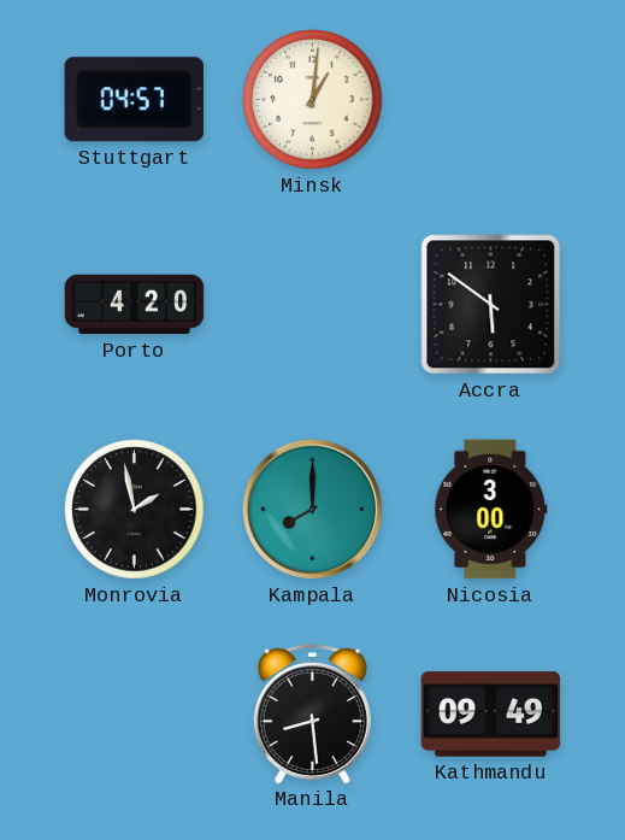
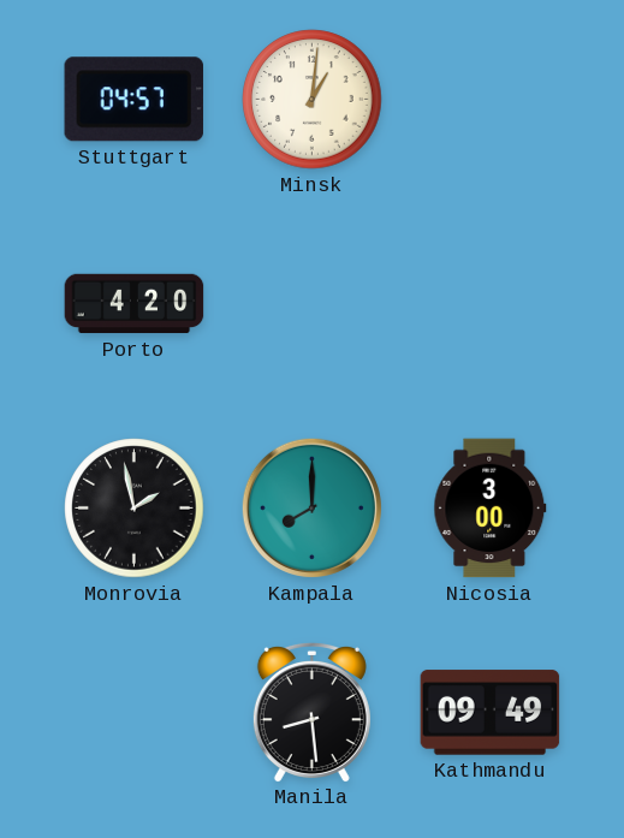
Accra: 5:51 -> none (491, 305)
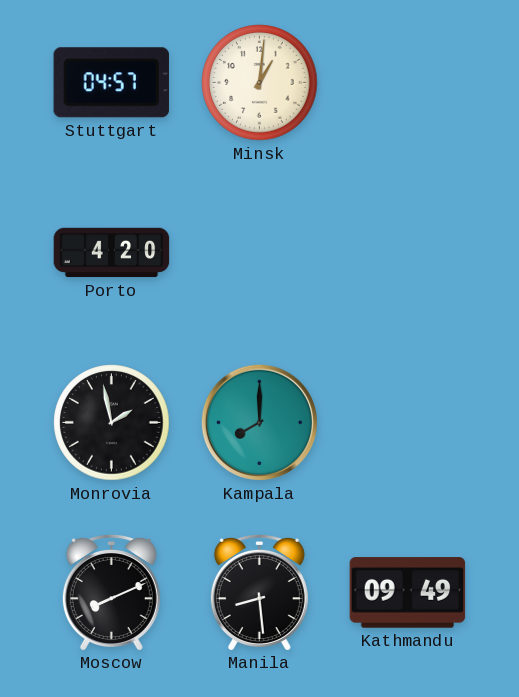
Nicosia: 3:00 -> none (491, 509)
Moscow: none -> 8:11 (111, 592)
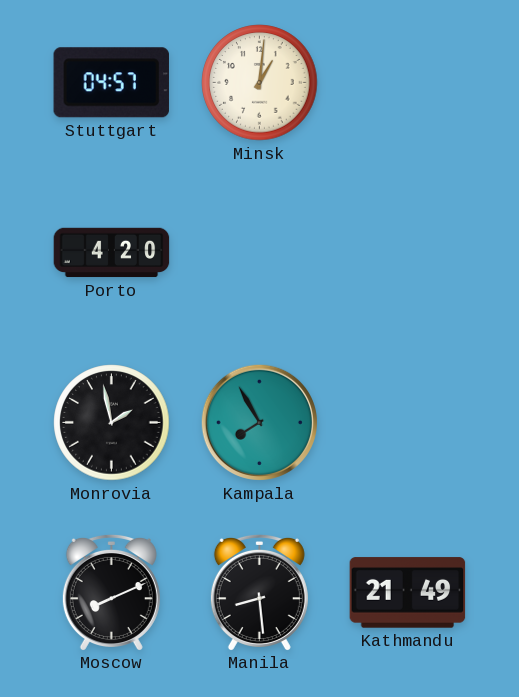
Kampala: 8:00 -> 7:55 (259, 422)
Kathmandu: 09:49 -> 21:49 (408, 593)
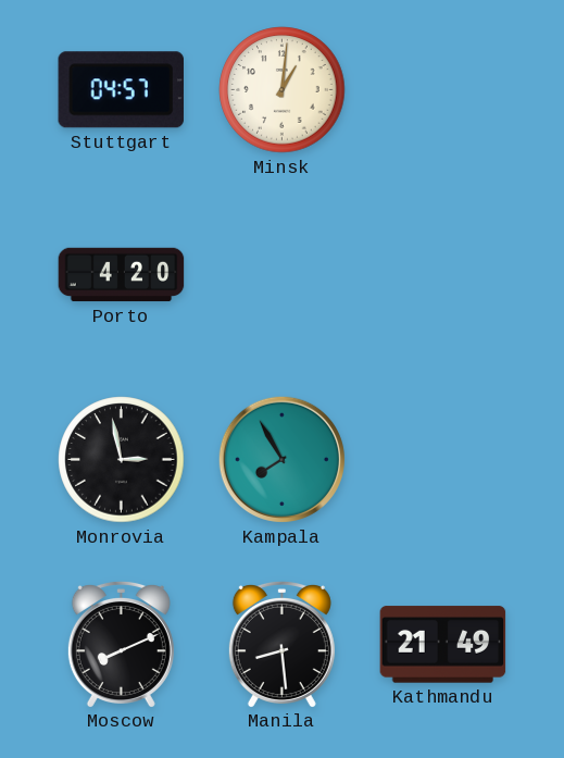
Monrovia: 1:58 -> 2:58 (122, 460)
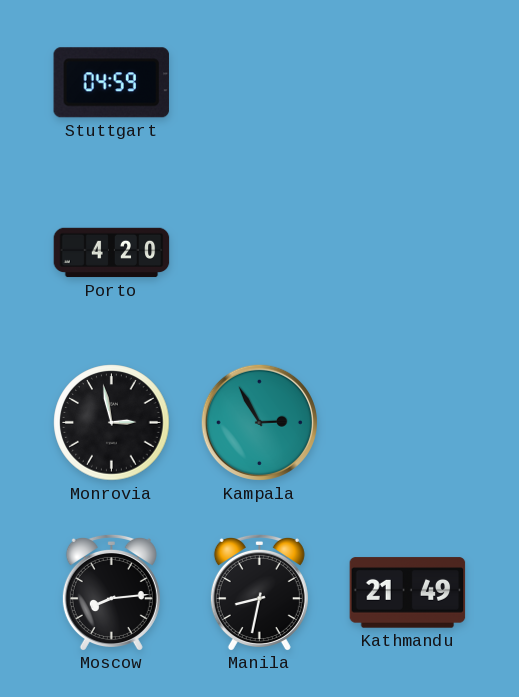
Stuttgart: 04:57 -> 04:59 (111, 83)
Minsk: 1:01 -> none (283, 90)
Kampala: 7:55 -> 2:55 (259, 422)
Moscow: 8:11 -> 8:14 (111, 592)
Manila: 8:29 -> 8:32 (259, 592)
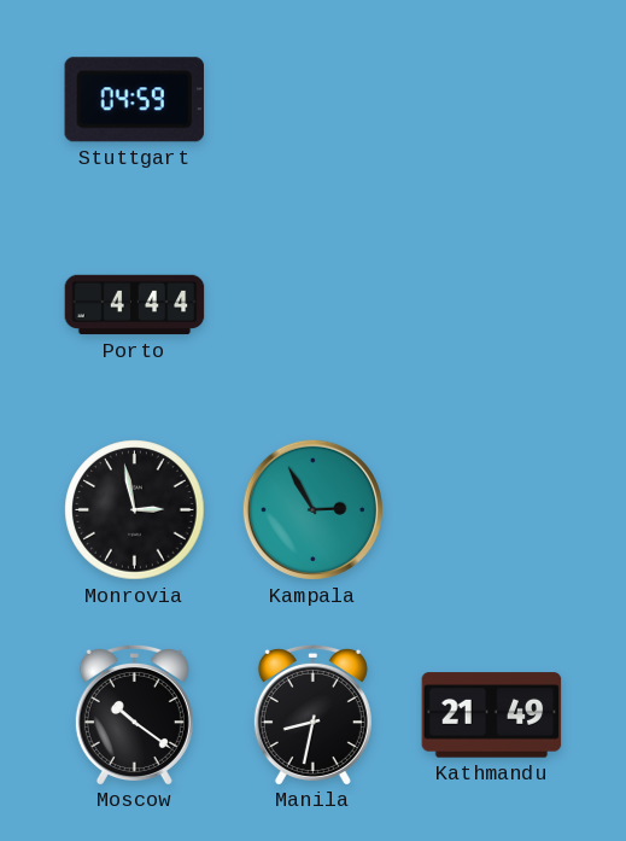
Porto: 4:20 -> 4:44 (135, 305)
Moscow: 8:14 -> 10:21 (134, 714)
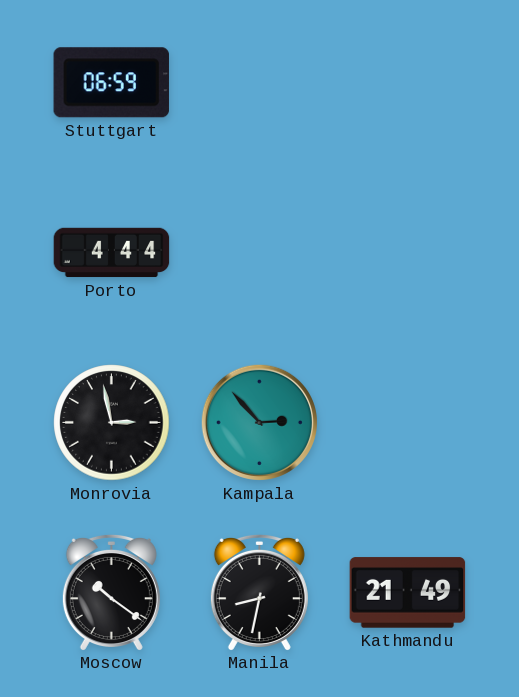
Stuttgart: 04:59 -> 06:59 (111, 83)
Kampala: 2:55 -> 2:53 (259, 422)
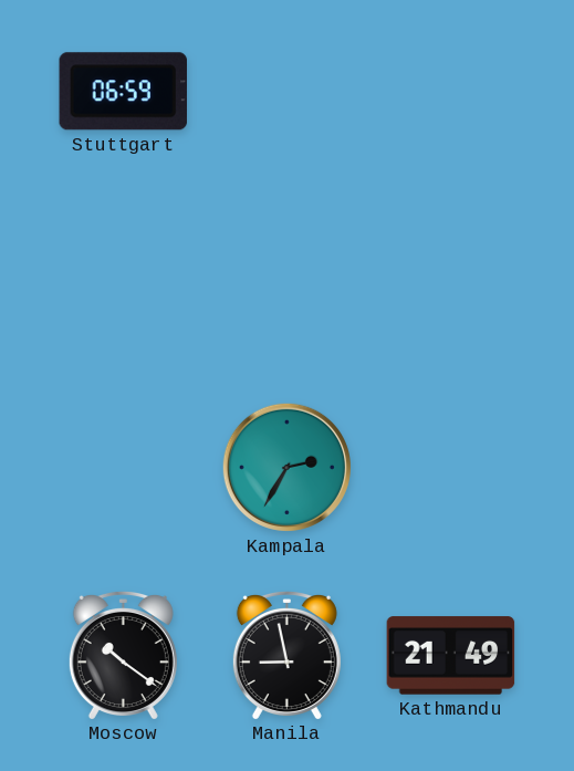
Porto: 4:44 -> none (112, 253)
Monrovia: 2:58 -> none (112, 423)
Kampala: 2:53 -> 2:35 (286, 467)
Manila: 8:32 -> 8:58 (286, 655)
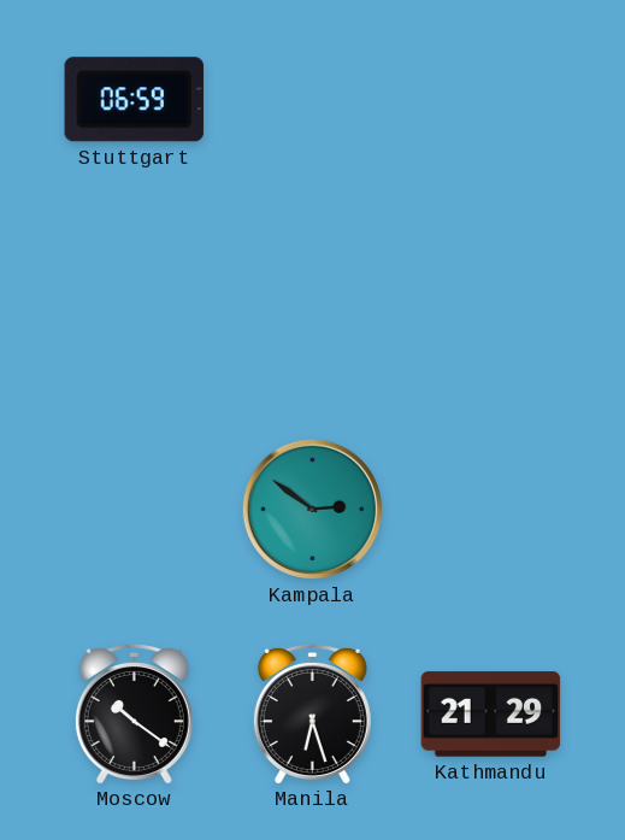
Kampala: 2:35 -> 2:51 (312, 509)
Manila: 8:58 -> 6:27 (312, 713)
Kathmandu: 21:49 -> 21:29 (491, 715)
